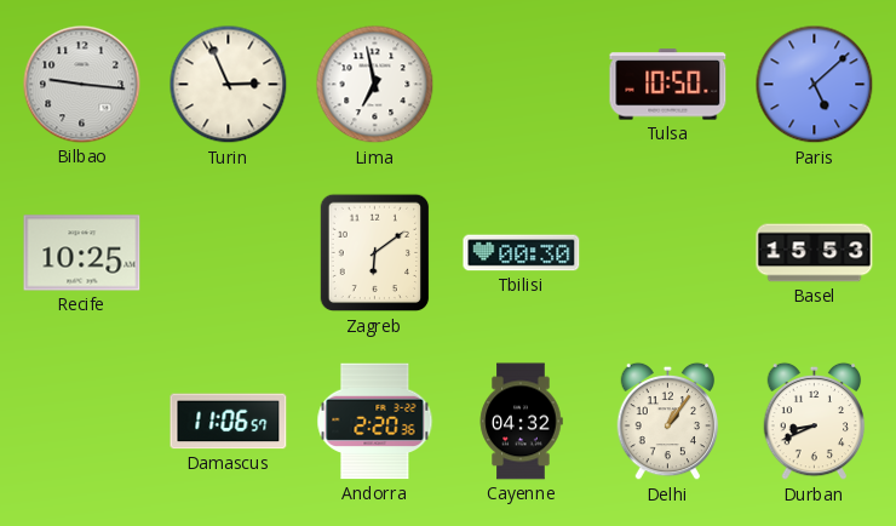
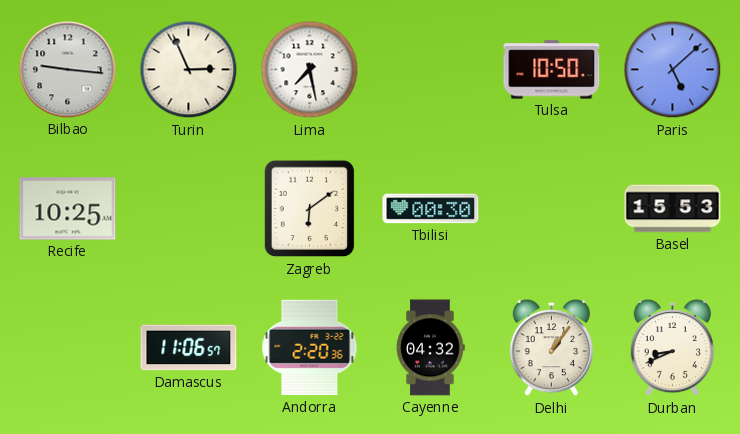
Lima: 6:58 -> 7:28 (310, 70)
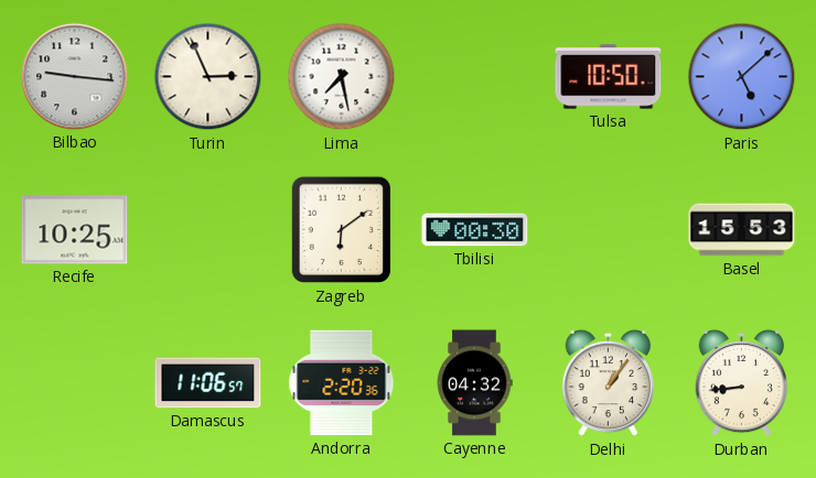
Durban: 8:41 -> 8:44 (742, 383)
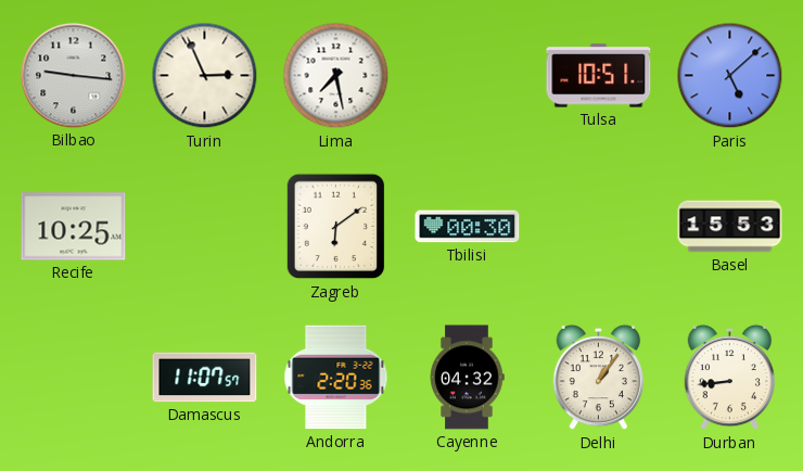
Tulsa: 10:50 -> 10:51 (599, 76)
Damascus: 11:06 -> 11:07 (205, 378)
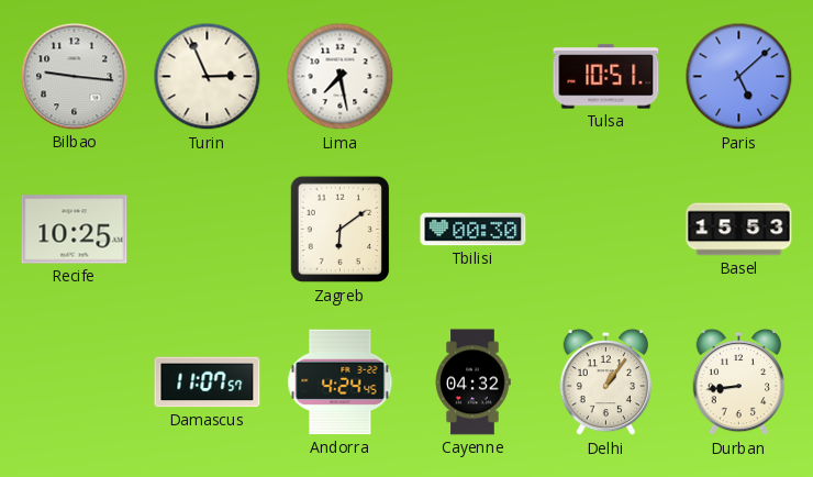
Andorra: 2:20 -> 4:24 (341, 382)
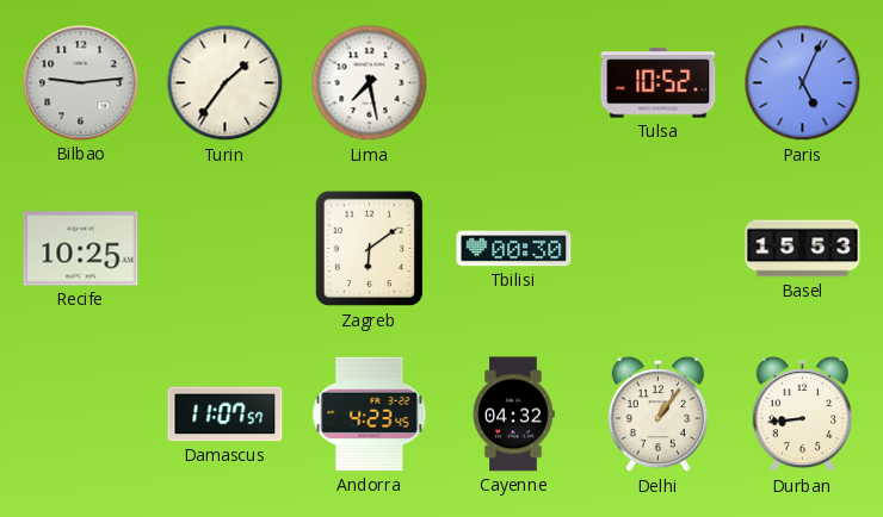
Bilbao: 9:16 -> 9:14 (81, 83)
Turin: 2:56 -> 1:36 (226, 83)
Tulsa: 10:51 -> 10:52 (659, 83)
Paris: 5:08 -> 5:04 (803, 83)
Andorra: 4:24 -> 4:23 (370, 415)
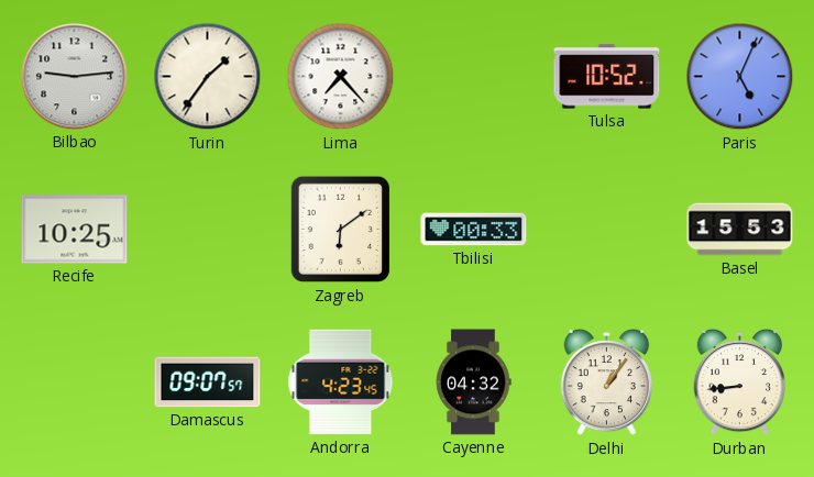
Lima: 7:28 -> 7:23 (341, 77)
Tbilisi: 00:30 -> 00:33 (474, 230)
Damascus: 11:07 -> 09:07 (208, 382)
